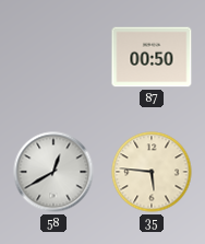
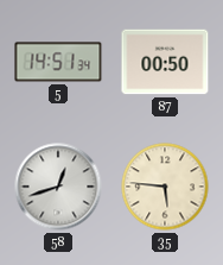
5: none -> 14:51 (58, 62)
58: 12:40 -> 12:42 (58, 187)
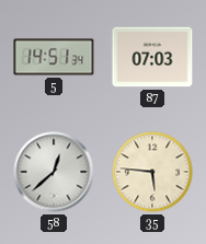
87: 00:50 -> 07:03 (152, 57)
58: 12:42 -> 12:38 (54, 172)
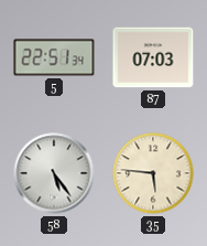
5: 14:51 -> 22:51 (54, 57)
58: 12:38 -> 5:24 (54, 173)
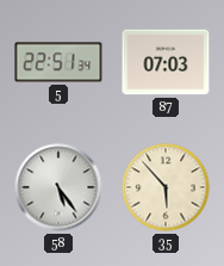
35: 5:46 -> 5:53 (166, 187)
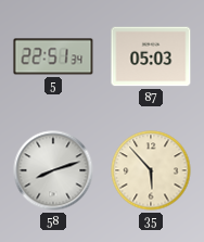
87: 07:03 -> 05:03 (151, 56)
58: 5:24 -> 8:12 (53, 170)
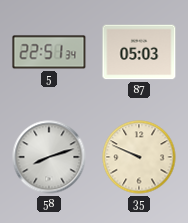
35: 5:53 -> 9:49 (139, 157)
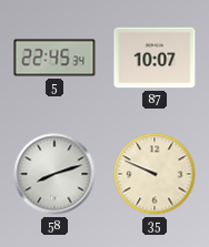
5: 22:51 -> 22:45 (54, 58)
87: 05:03 -> 10:07 (155, 58)
